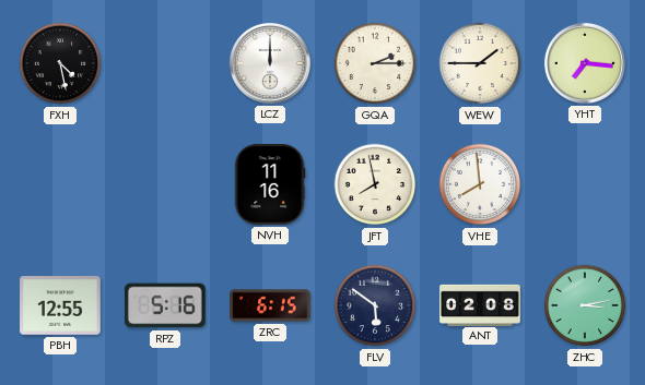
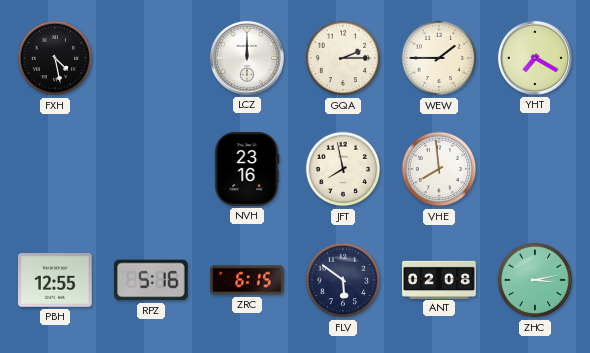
YHT: 7:16 -> 7:20 (535, 58)
NVH: 11:16 -> 23:16 (247, 169)
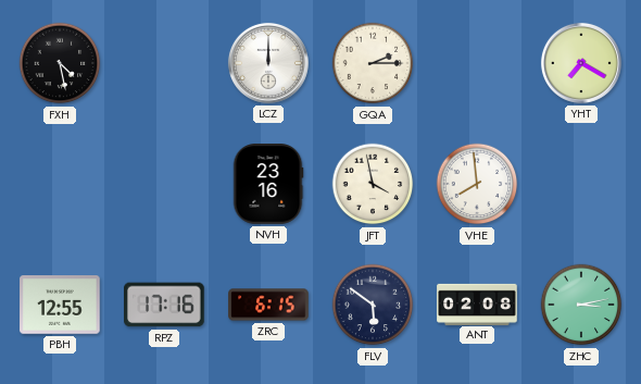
WEW: 1:45 -> none (439, 58)
JFT: 7:58 -> 3:58 (373, 184)
RPZ: 5:16 -> 17:16 (165, 305)
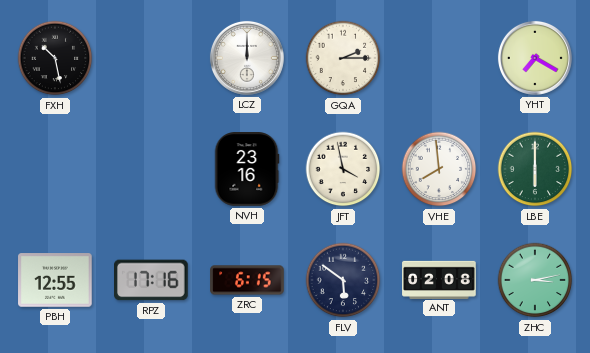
FXH: 4:28 -> 10:28 (55, 58)
LBE: none -> 6:00 (535, 169)
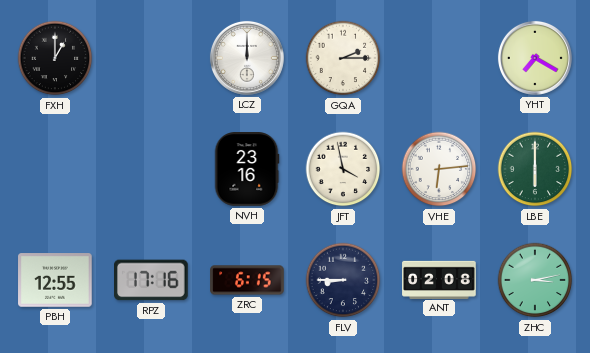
FXH: 10:28 -> 1:00 (55, 58)
VHE: 7:59 -> 6:14 (439, 169)
FLV: 5:51 -> 8:45 (343, 280)
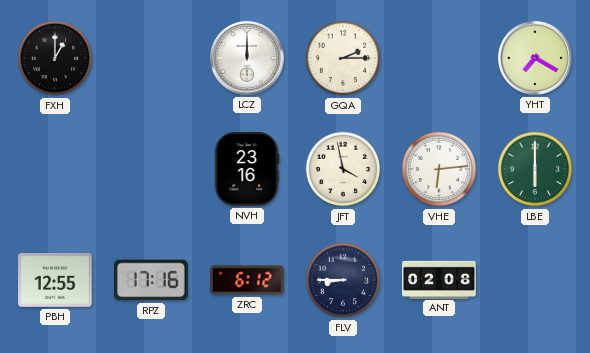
ZRC: 6:15 -> 6:12 (247, 280)
ZHC: 3:13 -> none (535, 280)
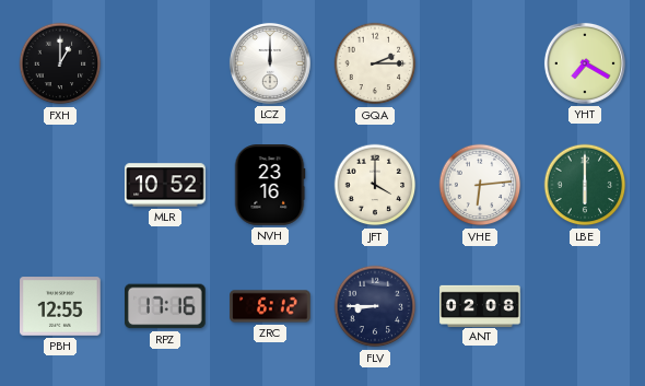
MLR: none -> 10:52 (165, 185)
JFT: 3:58 -> 4:00 (375, 185)
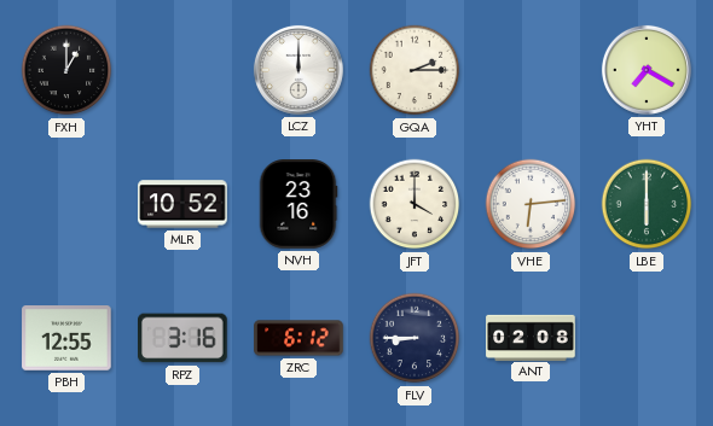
RPZ: 17:16 -> 3:16 (184, 338)
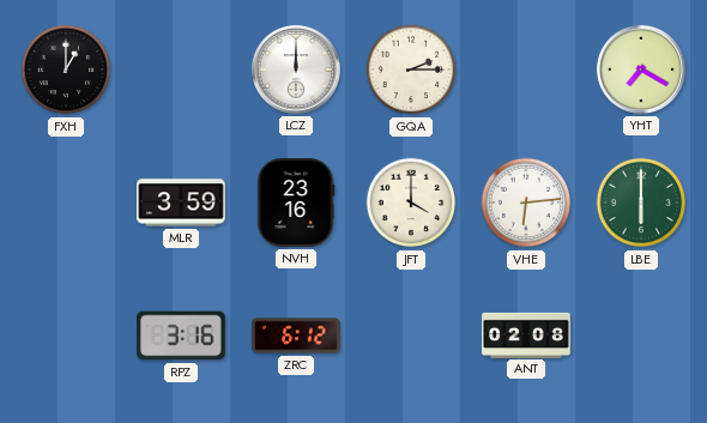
MLR: 10:52 -> 3:59 (181, 203)
PBH: 12:55 -> none (66, 338)
FLV: 8:45 -> none (415, 338)
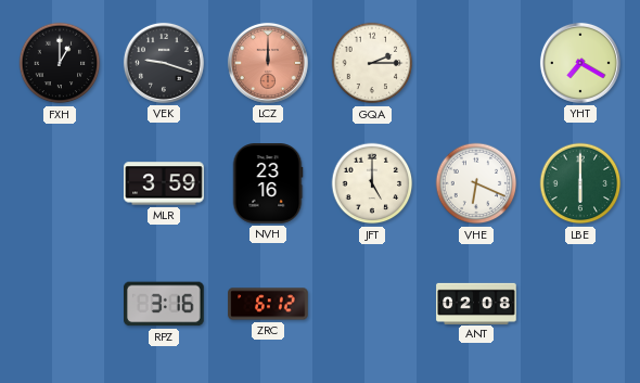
VEK: none -> 9:18 (164, 63)
LCZ dial: white -> salmon (268, 63)
JFT: 4:00 -> 5:00 (372, 183)
VHE: 6:14 -> 6:19 (476, 183)
